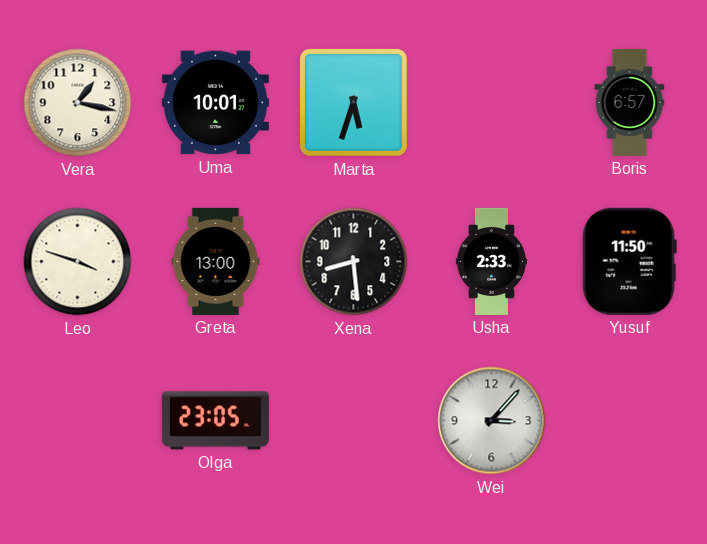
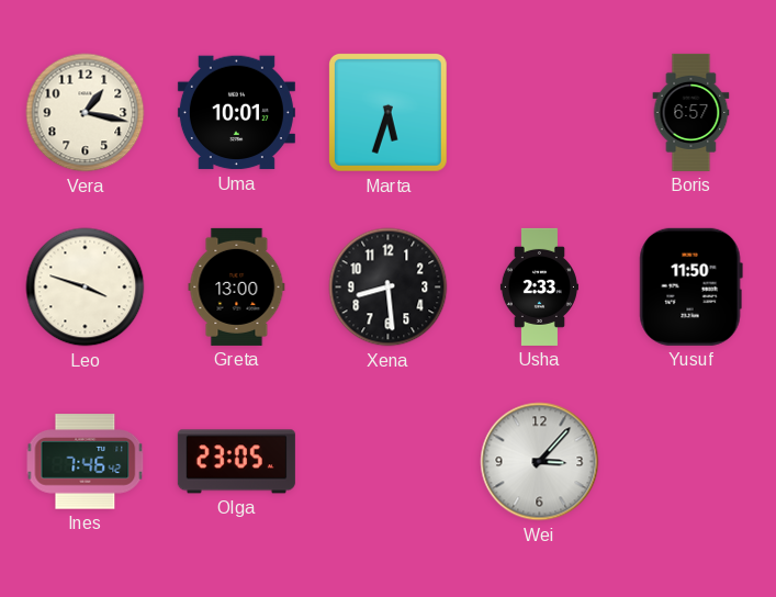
Ines: none -> 7:46 (86, 462)
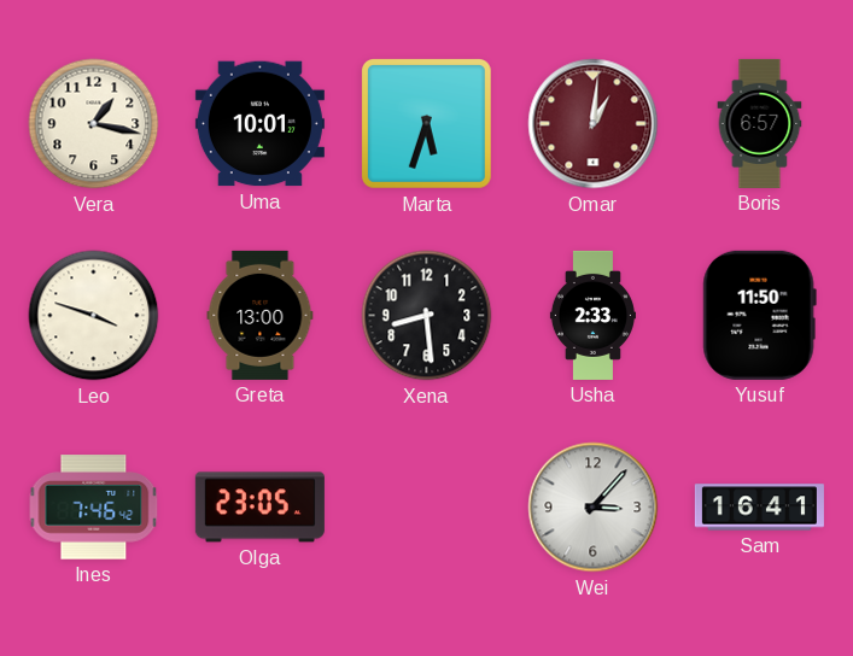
Omar: none -> 1:01 (594, 124)
Sam: none -> 16:41 (759, 508)
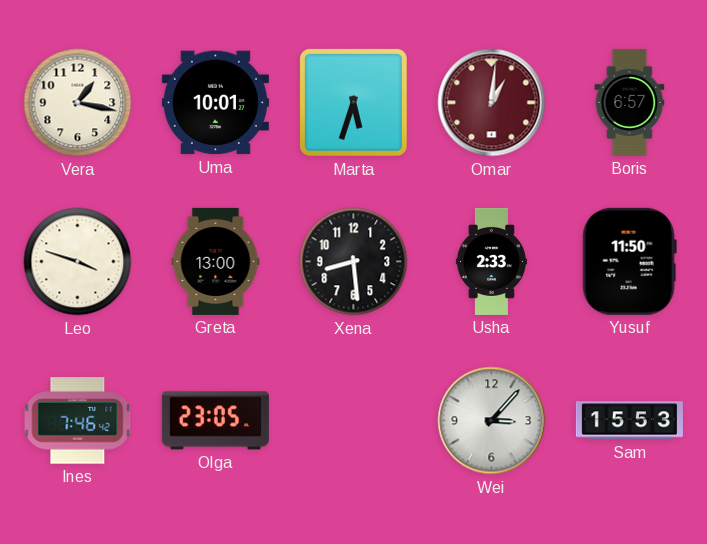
Sam: 16:41 -> 15:53 (629, 421)
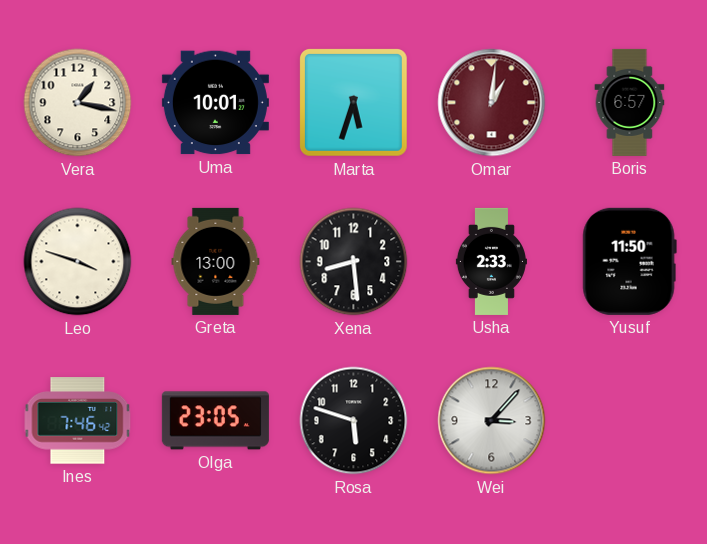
Rosa: none -> 5:48 (354, 421)
Sam: 15:53 -> none (629, 421)
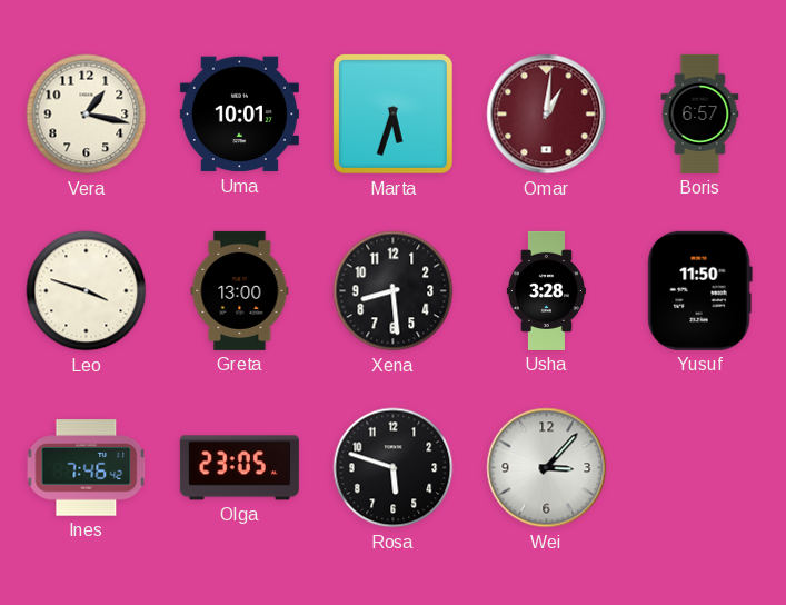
Usha: 2:33 -> 3:28 (546, 290)
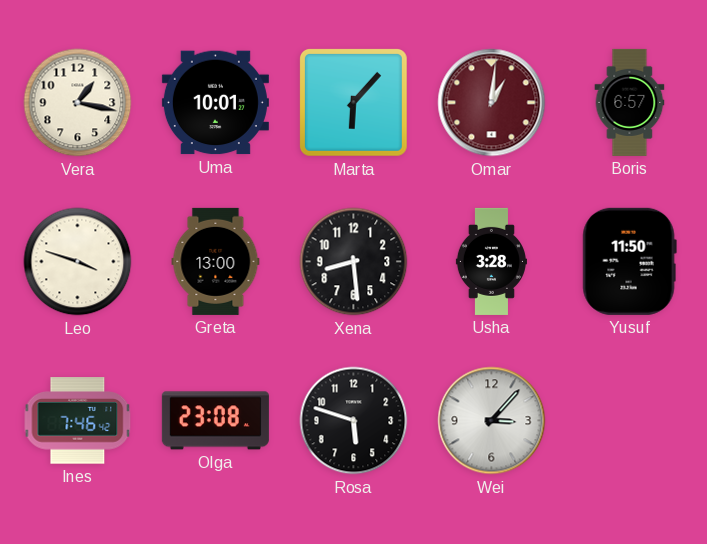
Marta: 5:33 -> 6:07 (353, 102)
Olga: 23:05 -> 23:08 (215, 421)
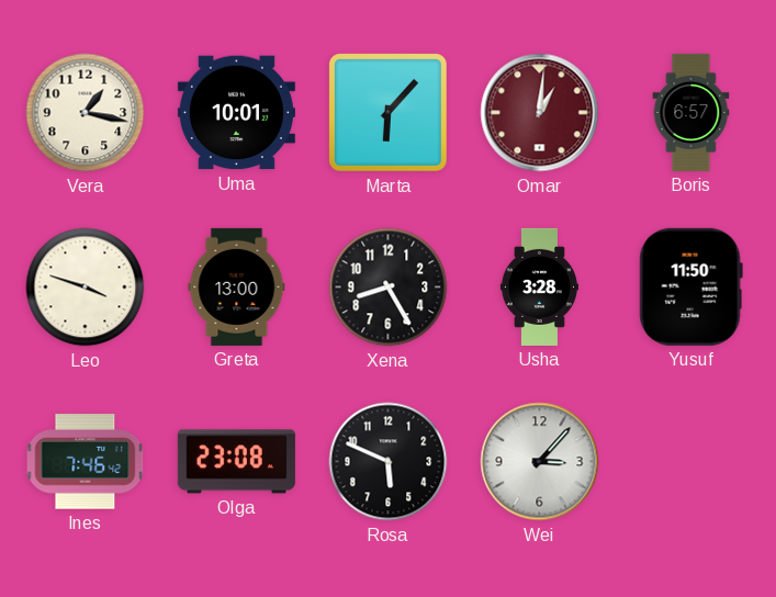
Xena: 8:29 -> 8:25 (389, 288)
Rosa: 5:48 -> 5:49 (389, 462)
